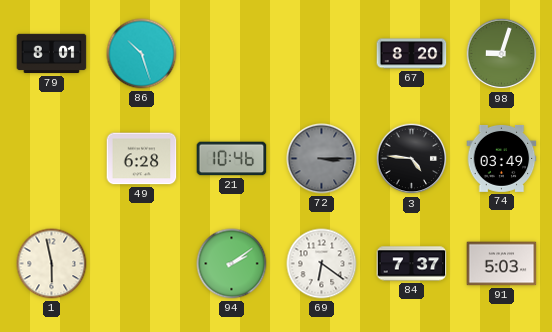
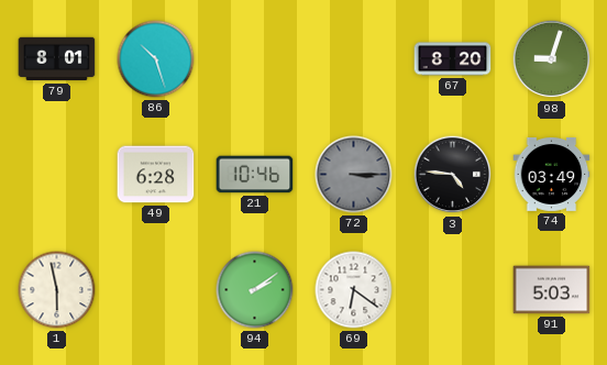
84: 7:37 -> none (412, 264)
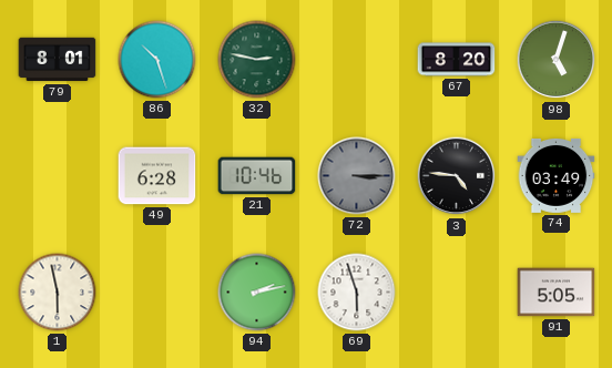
32: none -> 2:47 (257, 60)
98: 9:03 -> 5:03 (557, 60)
94: 2:09 -> 2:13 (257, 293)
69: 6:21 -> 5:57 (357, 293)
91: 5:03 -> 5:05 (557, 293)
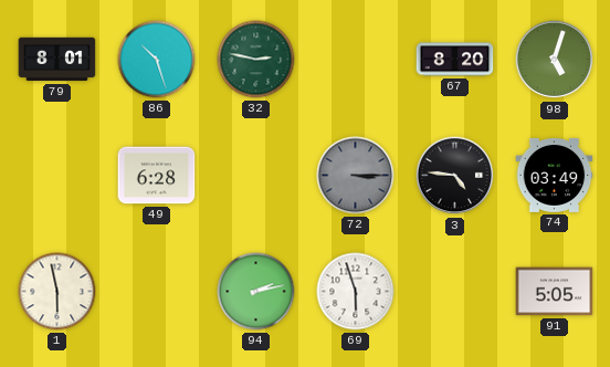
21: 10:46 -> none (257, 176)
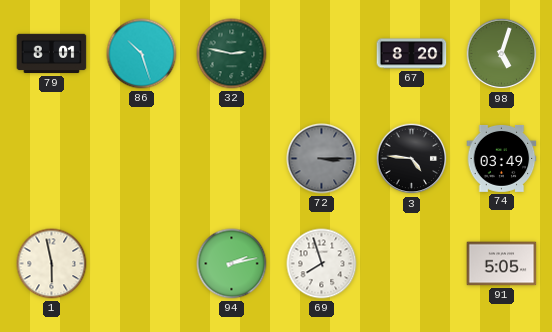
49: 6:28 -> none (157, 176)
69: 5:57 -> 7:57 (322, 264)
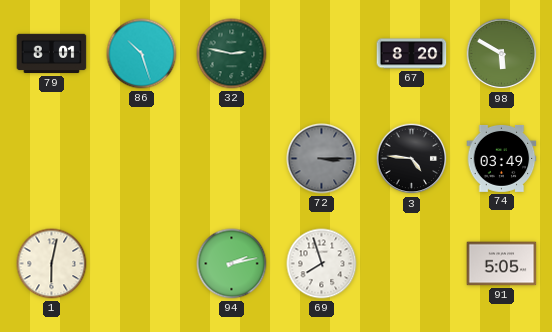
98: 5:03 -> 5:50 (502, 54)
1: 5:58 -> 6:02 (52, 264)
